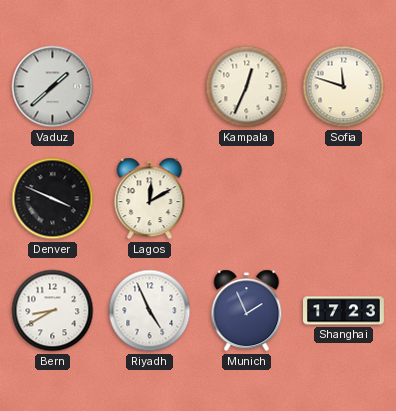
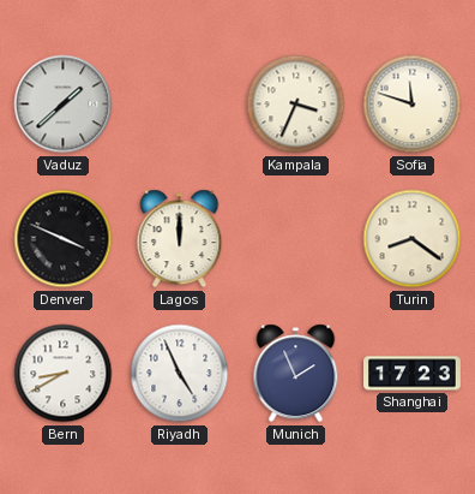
Kampala: 12:34 -> 3:34 (296, 105)
Lagos: 12:10 -> 12:00 (180, 239)
Turin: none -> 8:21 (413, 239)
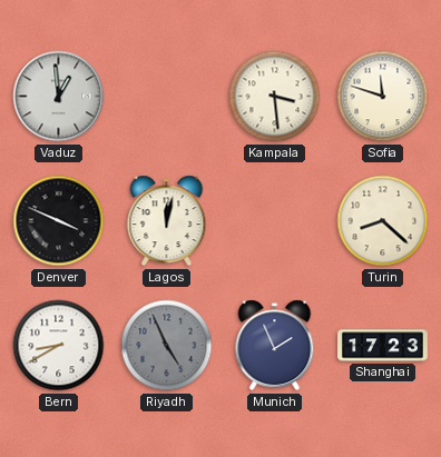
Vaduz: 1:38 -> 12:59 (59, 97)
Kampala: 3:34 -> 3:29 (275, 97)
Lagos: 12:00 -> 12:02 (167, 221)
Turin: 8:21 -> 8:22 (383, 221)
Riyadh dial: white -> grey (167, 346)
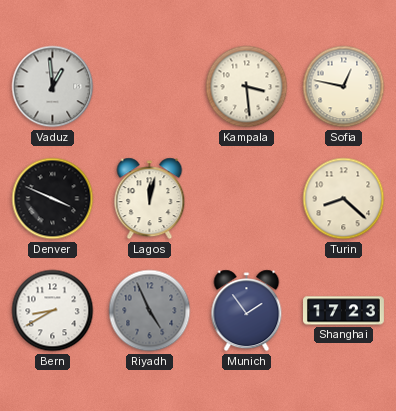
Sofia: 11:48 -> 12:47 (344, 87)
Munich: 1:56 -> 1:54 (247, 311)
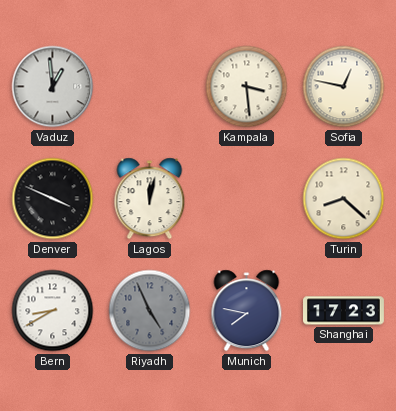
Munich: 1:54 -> 7:47 (247, 311)
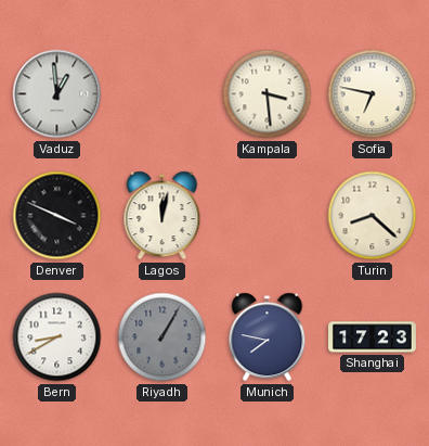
Sofia: 12:47 -> 6:47 (373, 94)
Riyadh: 4:56 -> 1:05 (162, 337)
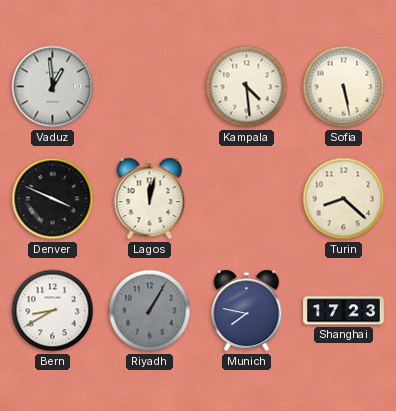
Kampala: 3:29 -> 4:29 (247, 87)
Sofia: 6:47 -> 5:28 (344, 87)
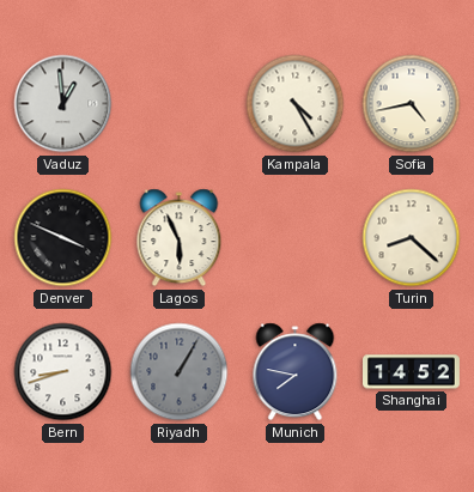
Kampala: 4:29 -> 4:25 (296, 104)
Sofia: 5:28 -> 4:43 (412, 104)
Lagos: 12:02 -> 5:56 (180, 238)
Bern: 8:40 -> 8:42 (63, 372)
Shanghai: 17:23 -> 14:52 (412, 372)
